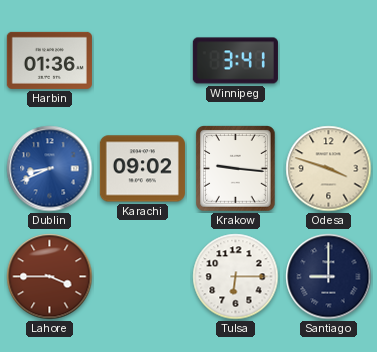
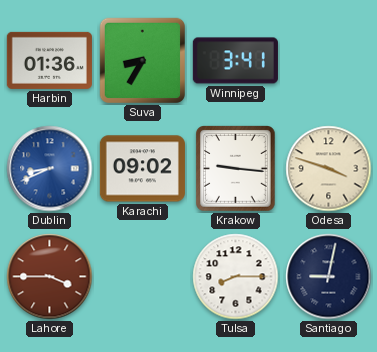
Suva: none -> 8:35 (142, 60)
Tulsa: 6:15 -> 8:15 (236, 277)
Santiago: 9:00 -> 9:02 (329, 277)
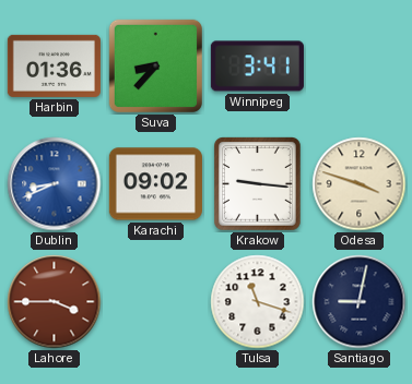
Suva: 8:35 -> 8:37 (155, 65)
Tulsa: 8:15 -> 11:18 (258, 302)
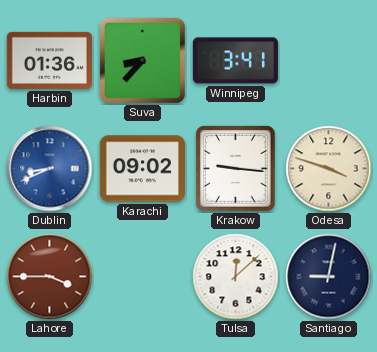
Tulsa: 11:18 -> 12:08 (236, 277)
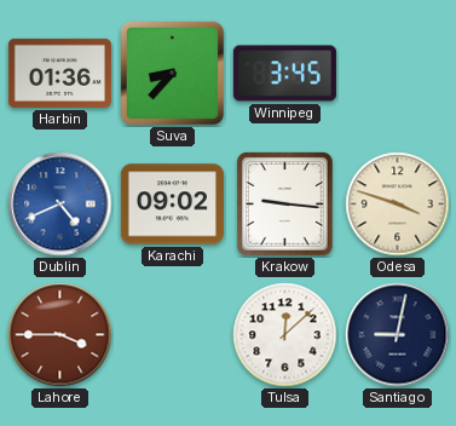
Winnipeg: 3:41 -> 3:45 (284, 74)
Dublin: 8:41 -> 4:41 (60, 205)
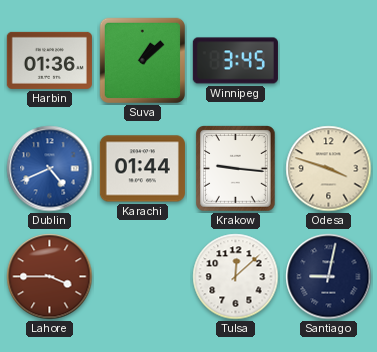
Suva: 8:37 -> 1:08 (142, 60)
Karachi: 09:02 -> 01:44 (142, 169)
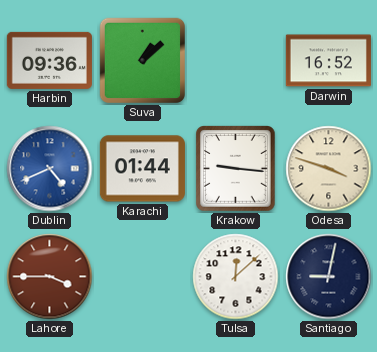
Harbin: 01:36 -> 09:36 (49, 60)
Winnipeg: 3:45 -> none (235, 61)
Darwin: none -> 16:52 (328, 61)
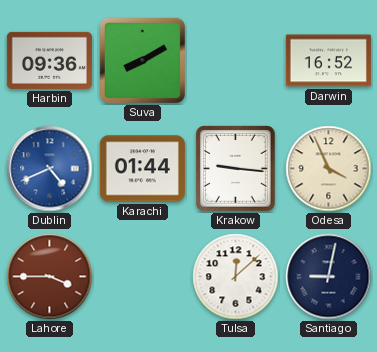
Suva: 1:08 -> 8:10 (142, 60)
Odesa: 3:48 -> 3:56 (329, 169)
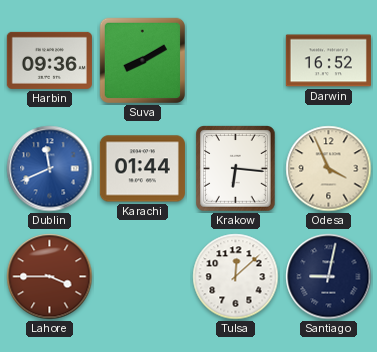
Dublin: 4:41 -> 11:41 (50, 169)
Krakow: 9:16 -> 6:16 (236, 169)
